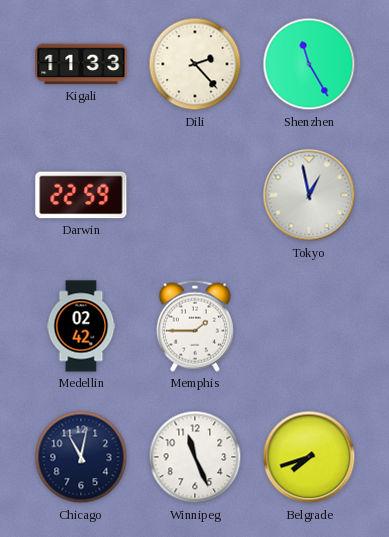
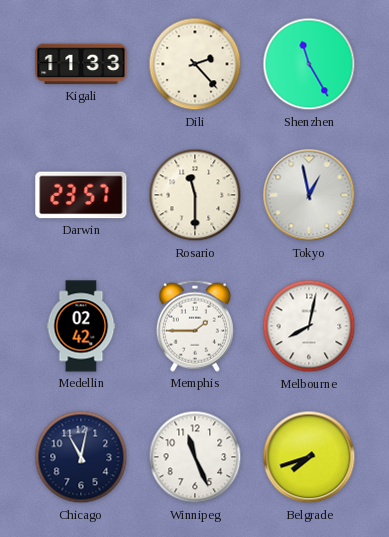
Darwin: 22:59 -> 23:57 (81, 195)
Rosario: none -> 11:30 (195, 195)
Melbourne: none -> 8:02 (309, 326)
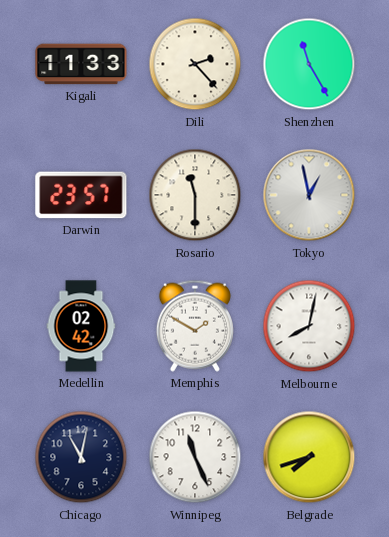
Memphis: 1:45 -> 1:50 (195, 326)
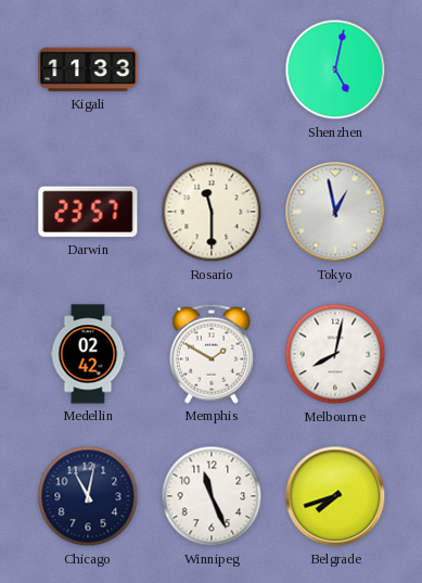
Dili: 2:23 -> none (195, 64)
Shenzhen: 11:25 -> 5:02 (335, 69)
